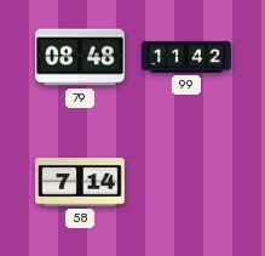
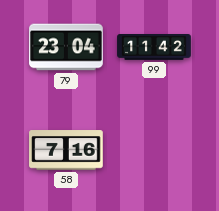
79: 08:48 -> 23:04 (66, 47)
58: 7:14 -> 7:16 (66, 150)
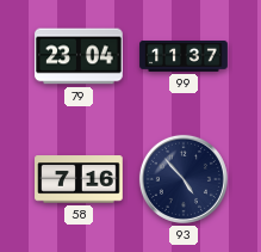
99: 11:42 -> 11:37 (184, 57)
93: none -> 4:53 (184, 179)
